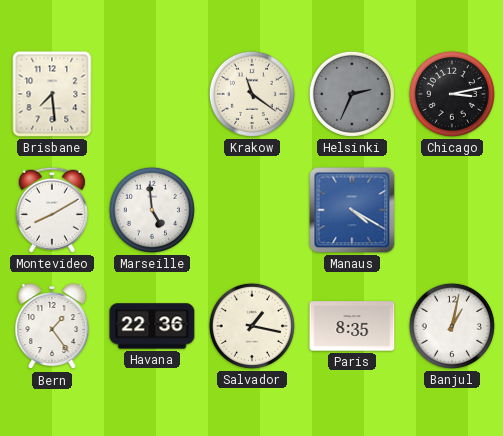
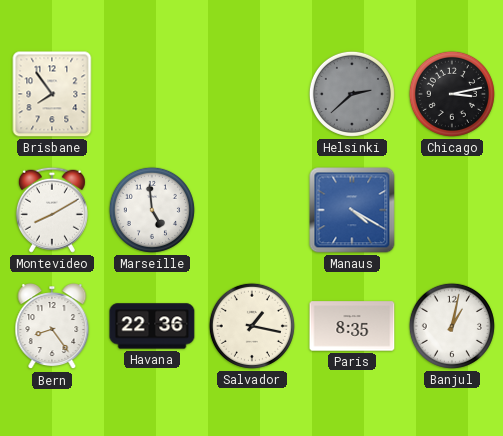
Brisbane: 7:29 -> 7:54 (52, 94)
Krakow: 11:21 -> none (252, 94)
Helsinki: 2:34 -> 2:38 (352, 94)
Bern: 1:24 -> 8:24 (52, 327)
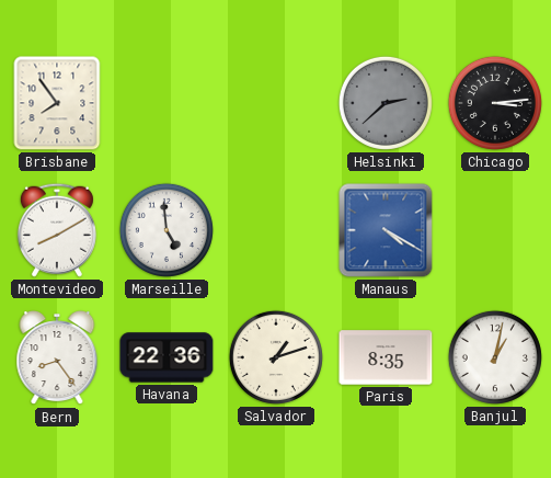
Chicago: 3:13 -> 3:14 (495, 103)
Salvador: 1:17 -> 1:12 (276, 357)
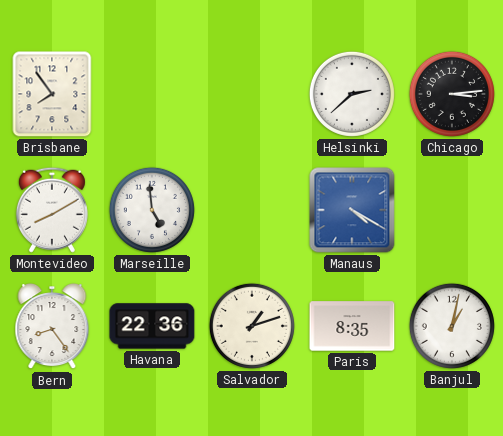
Helsinki dial: grey -> white (352, 94)
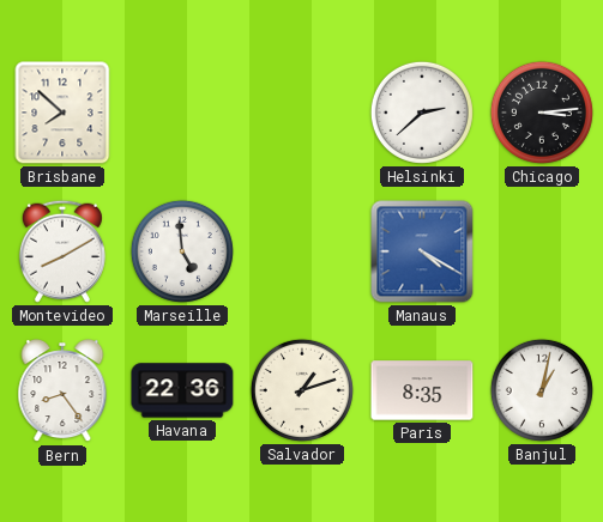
Brisbane: 7:54 -> 7:52 (62, 113)
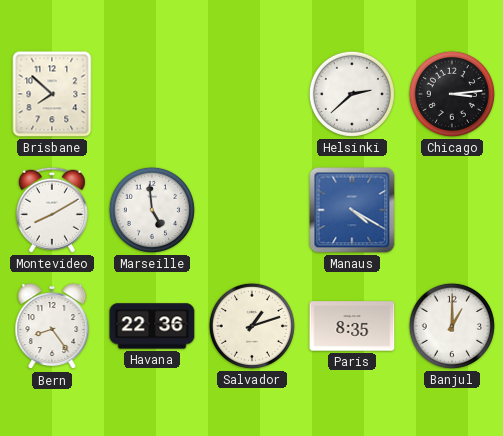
Banjul: 1:02 -> 1:00 (452, 326)
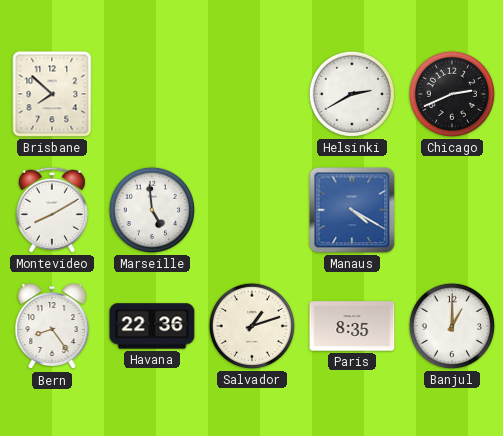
Helsinki: 2:38 -> 2:40 (352, 94)
Chicago: 3:14 -> 2:41 (452, 94)
